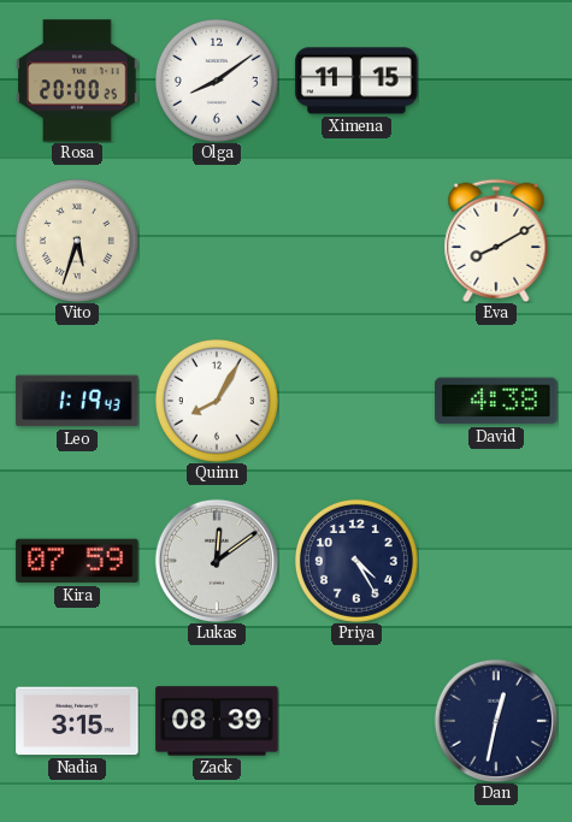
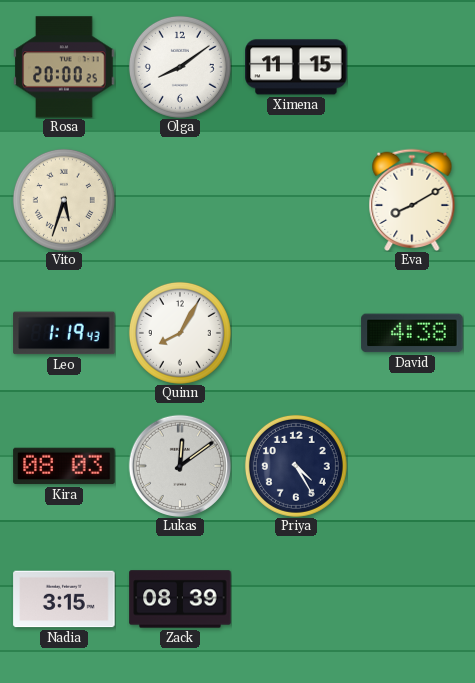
Kira: 07:59 -> 08:03 (64, 466)
Dan: 12:32 -> none (496, 721)
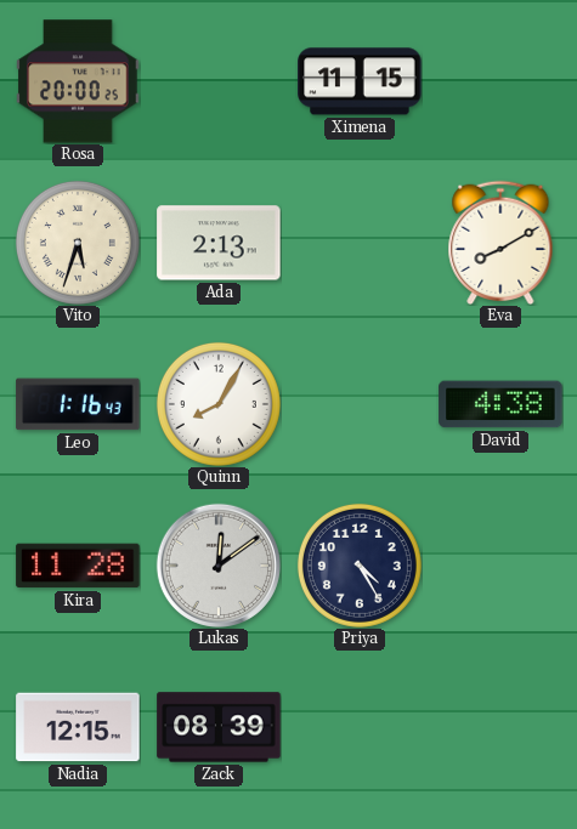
Olga: 8:09 -> none (180, 67)
Ada: none -> 2:13 (219, 243)
Leo: 1:19 -> 1:16 (78, 404)
Kira: 08:03 -> 11:28 (78, 566)
Nadia: 3:15 -> 12:15 (78, 727)
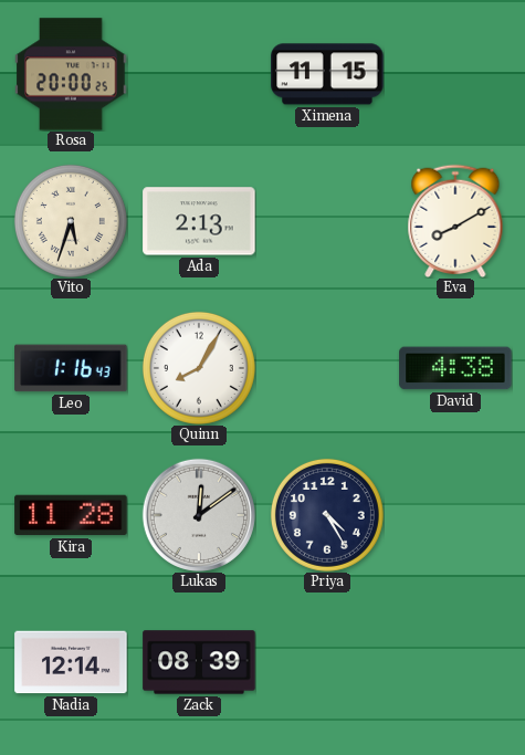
Nadia: 12:15 -> 12:14 (71, 662)
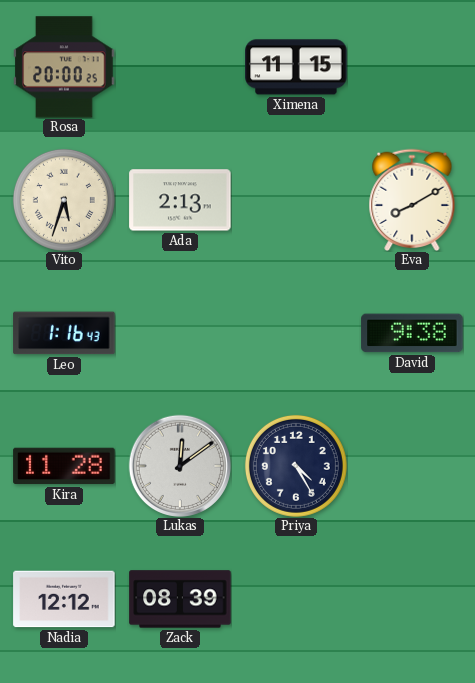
Quinn: 8:05 -> none (199, 368)
David: 4:38 -> 9:38 (412, 333)
Nadia: 12:14 -> 12:12 (64, 599)
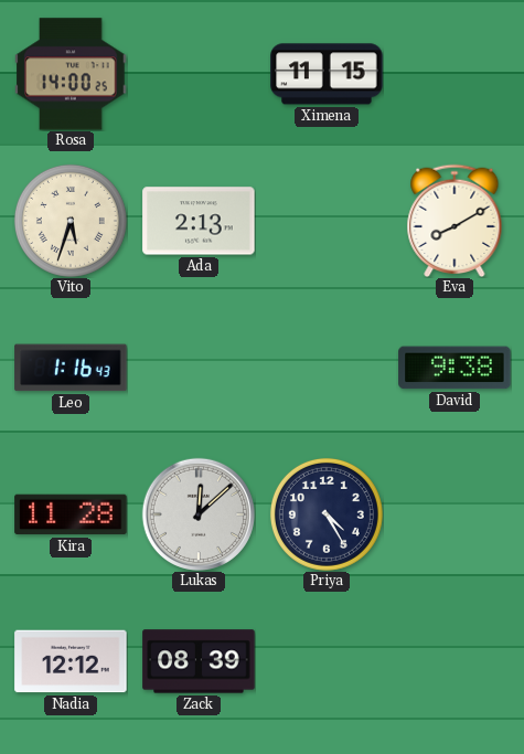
Rosa: 20:00 -> 14:00 (71, 74)
Lukas: 12:09 -> 12:08 (199, 514)
